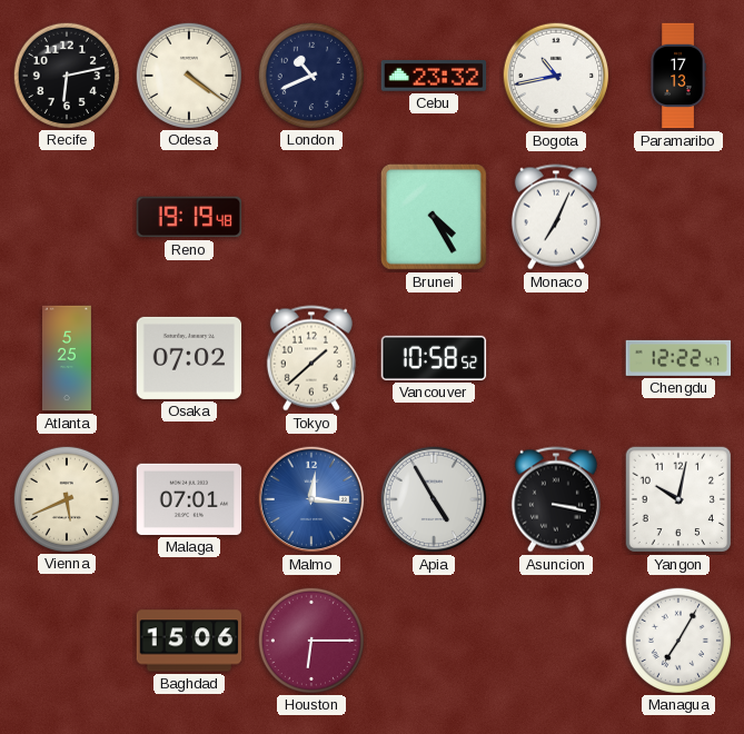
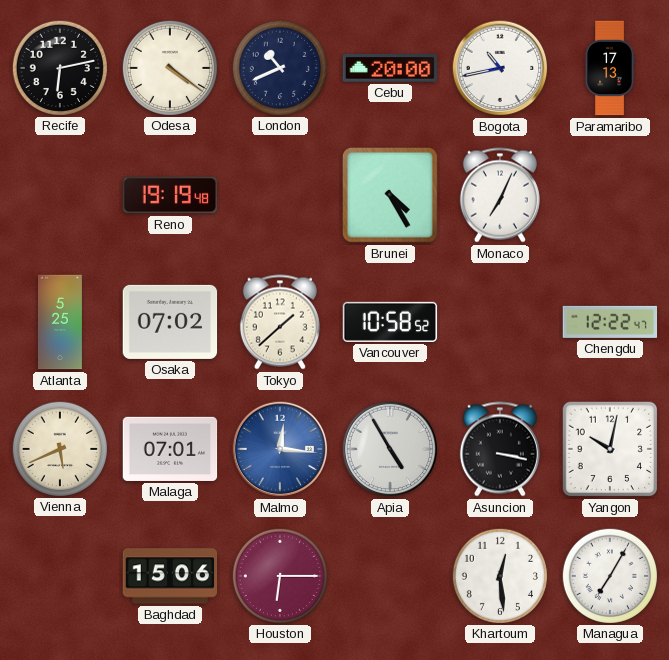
Cebu: 23:32 -> 20:00 (390, 68)
Khartoum: none -> 12:29 (499, 575)
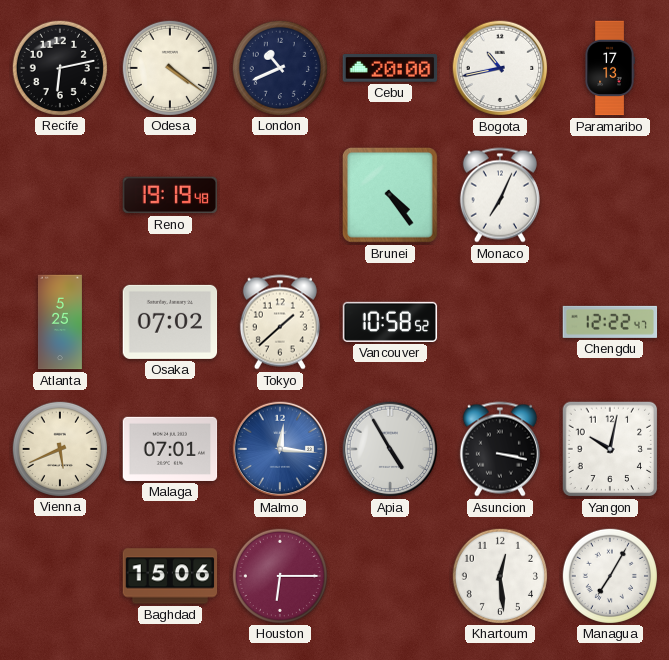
Brunei: 4:25 -> 4:24 (390, 195)
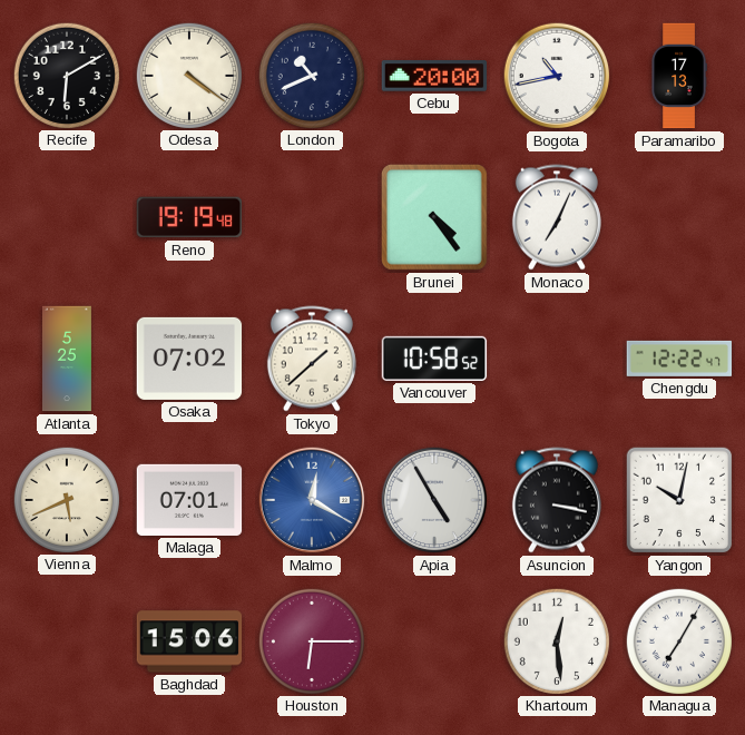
Recife: 6:13 -> 6:10 (66, 75)
Malmo: 12:16 -> 12:20 (312, 500)
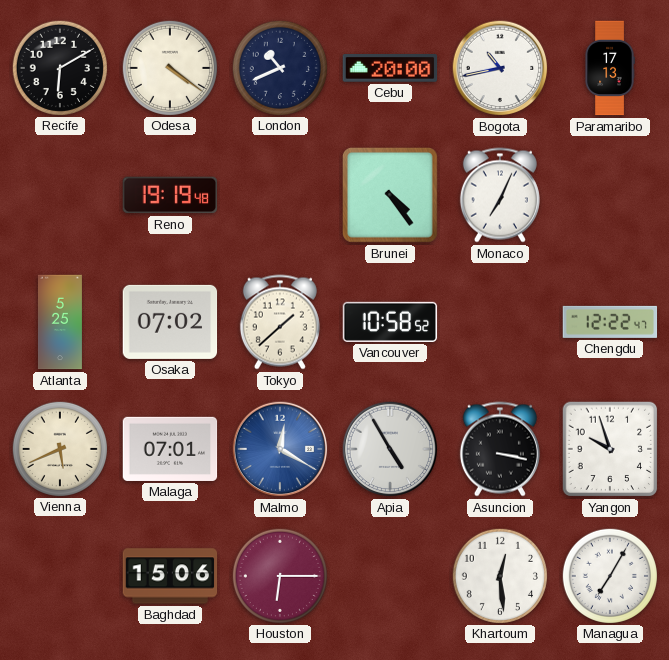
Yangon: 10:02 -> 9:57 (610, 449)
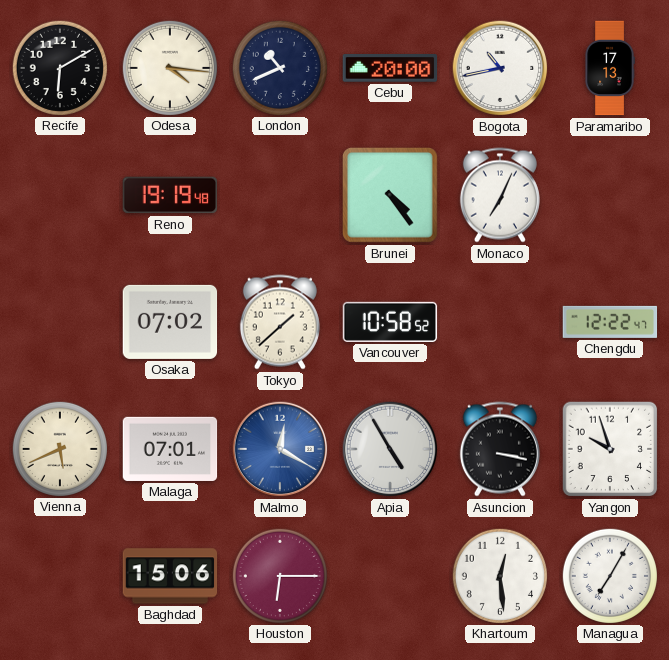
Odesa: 4:21 -> 4:16 (169, 67)
Atlanta: 5:25 -> none (60, 322)
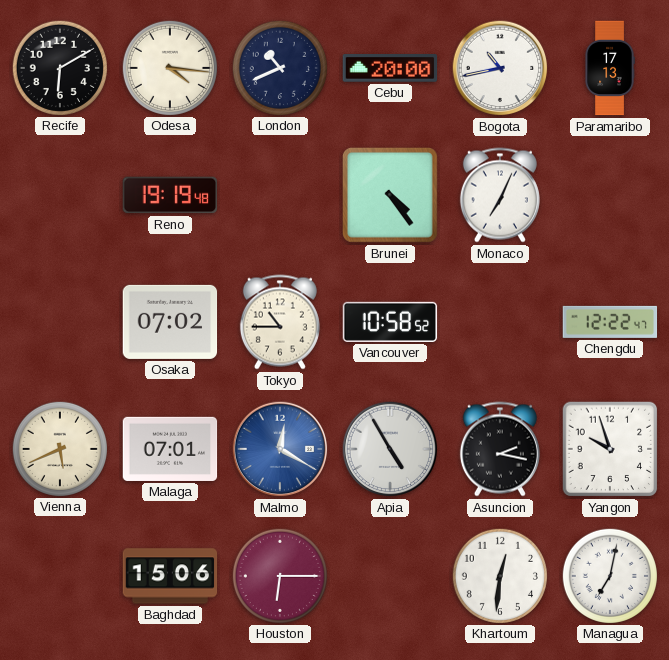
Tokyo: 1:38 -> 10:45 (280, 322)
Asuncion: 3:17 -> 2:17 (500, 449)
Khartoum: 12:29 -> 12:31 (499, 575)
Managua: 7:05 -> 7:02 (609, 575)
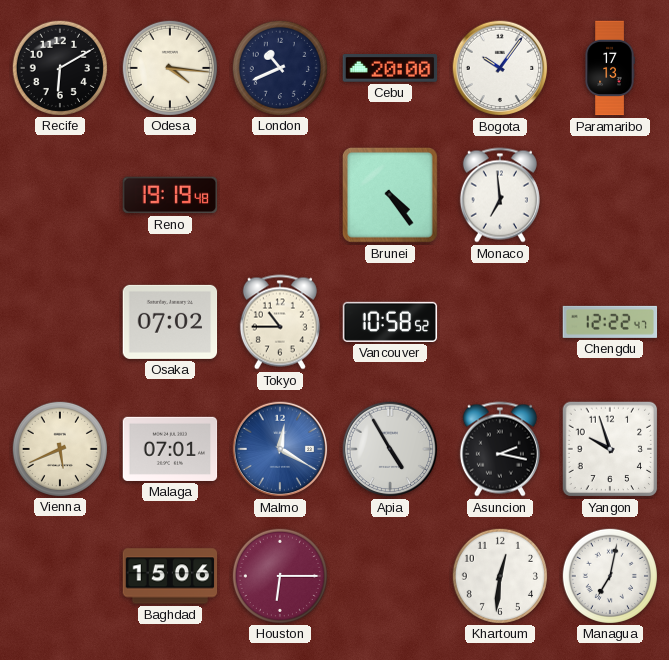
Bogota: 10:43 -> 10:06 (500, 68)
Monaco: 7:04 -> 6:59 (500, 195)
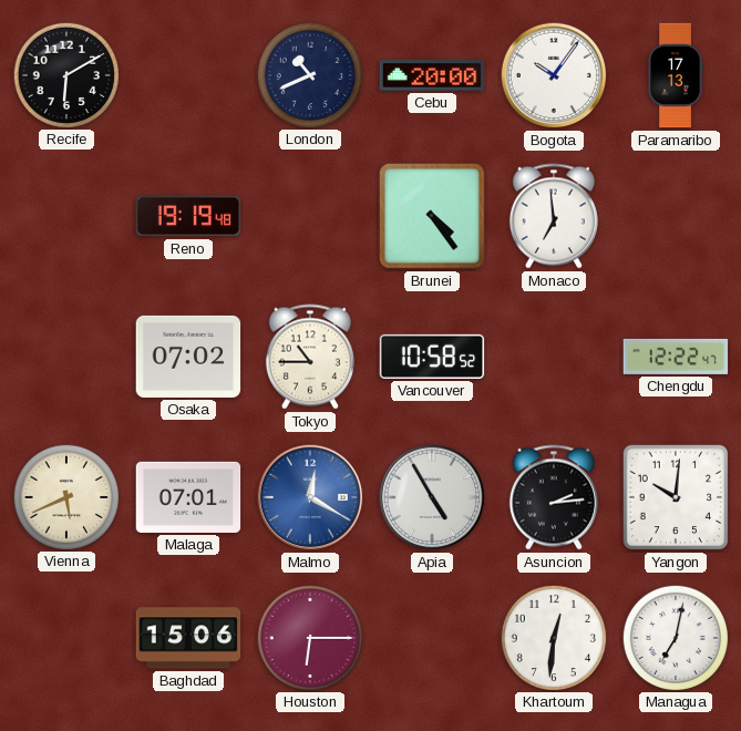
Odesa: 4:16 -> none (169, 67)
Asuncion: 2:17 -> 2:14 (554, 497)
Yangon: 9:57 -> 10:01 (676, 497)
